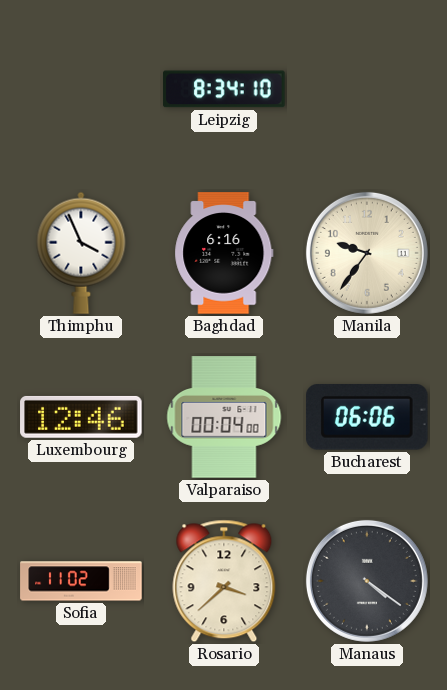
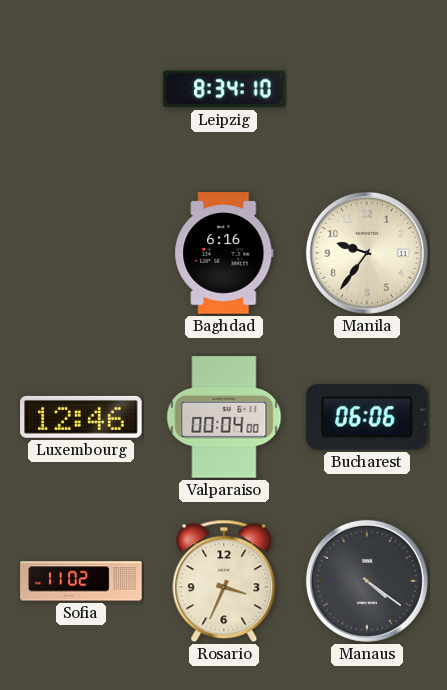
Thimphu: 3:56 -> none (81, 253)
Rosario: 3:38 -> 3:34 (224, 581)
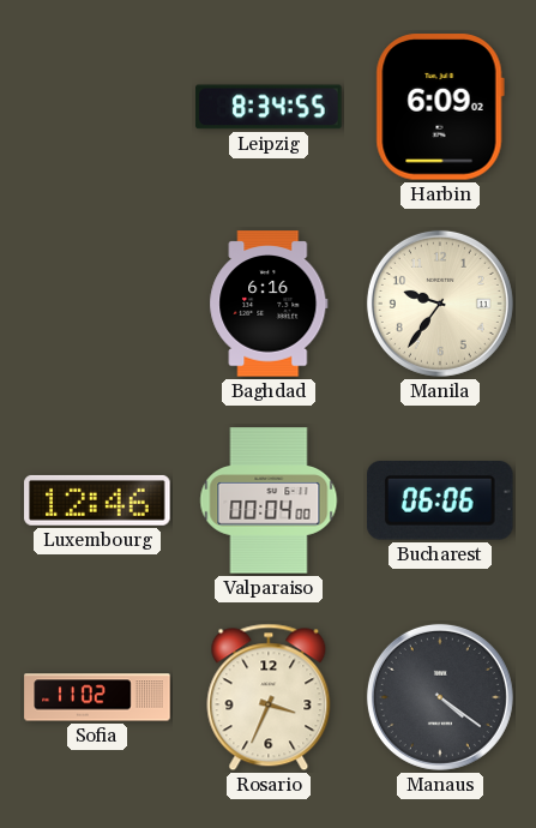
Leipzig: 8:34:10 -> 8:34:55 (269, 107)
Harbin: none -> 6:09 (440, 107)
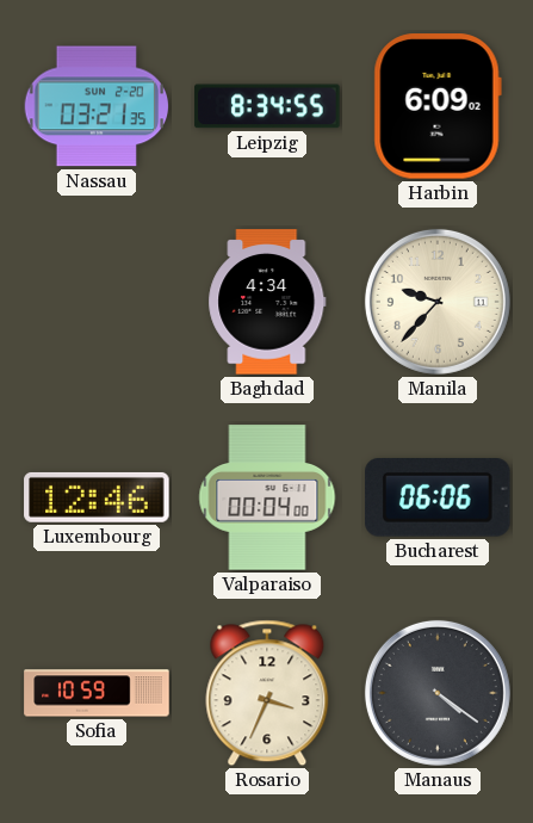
Nassau: none -> 03:21 (97, 106)
Baghdad: 6:16 -> 4:34 (267, 302)
Manila: 9:36 -> 9:37 (438, 302)
Sofia: 11:02 -> 10:59 (97, 693)
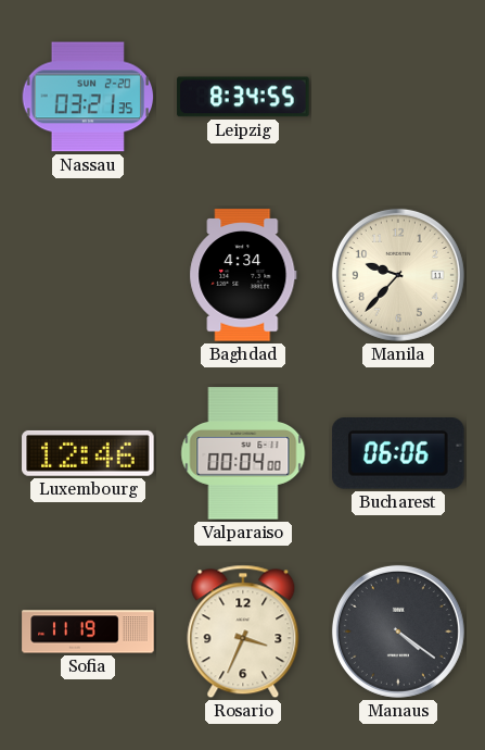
Harbin: 6:09 -> none (438, 106)
Sofia: 10:59 -> 11:19 (88, 632)
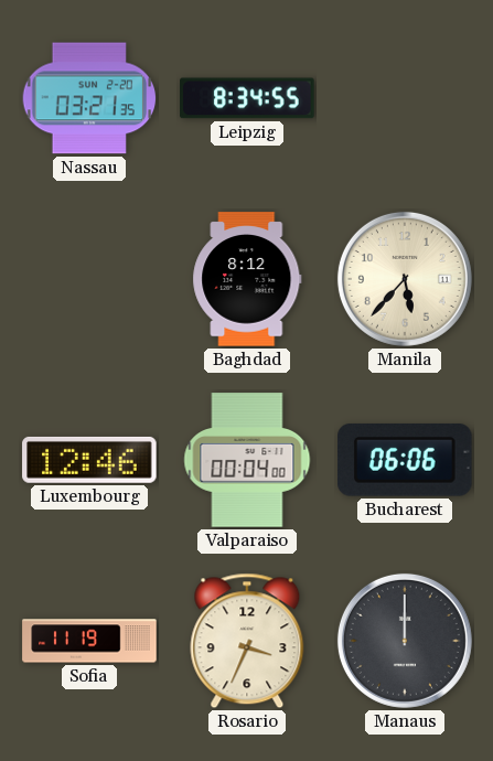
Baghdad: 4:34 -> 8:12 (247, 279)
Manila: 9:37 -> 5:37 (405, 279)
Manaus: 4:21 -> 12:00 (405, 641)
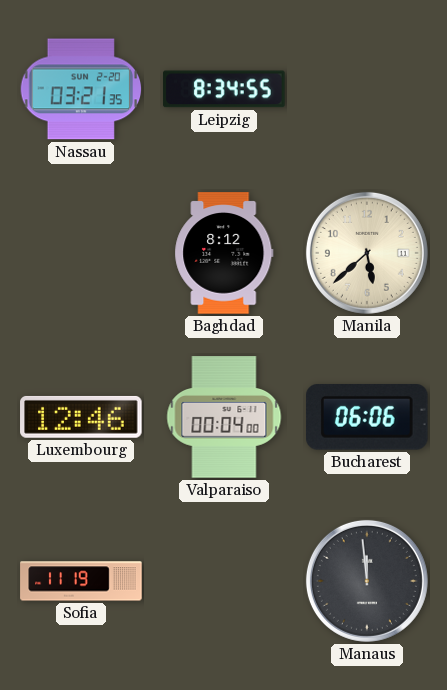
Manila: 5:37 -> 5:38 (367, 253)
Rosario: 3:34 -> none (247, 641)
Manaus: 12:00 -> 11:59 (367, 581)
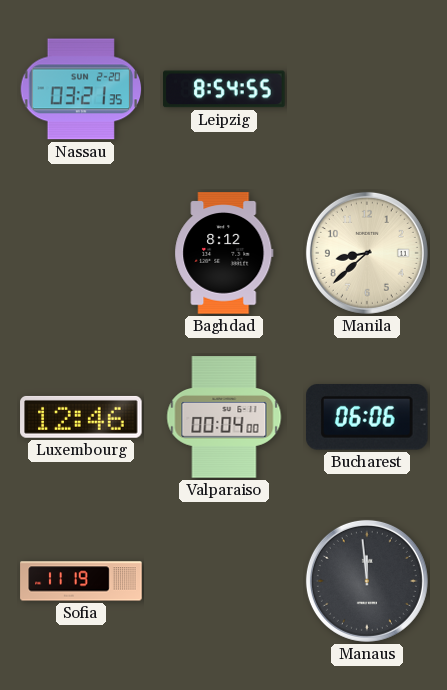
Leipzig: 8:34 -> 8:54 (224, 89)
Manila: 5:38 -> 8:38 (367, 253)
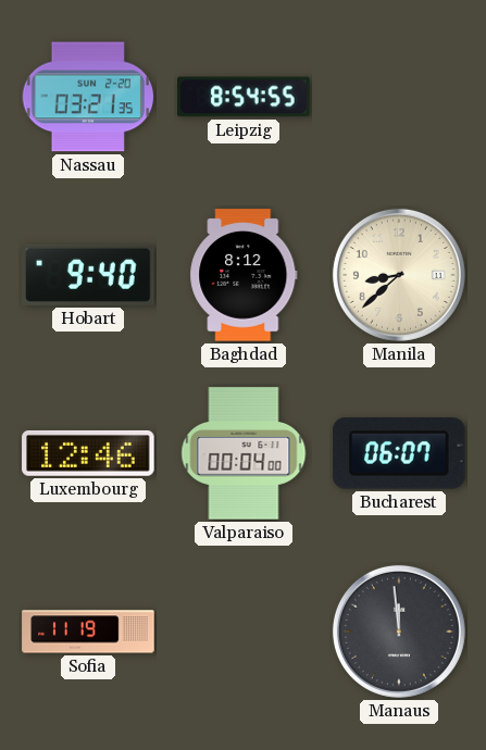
Hobart: none -> 9:40 (88, 275)
Bucharest: 06:06 -> 06:07 (400, 454)
